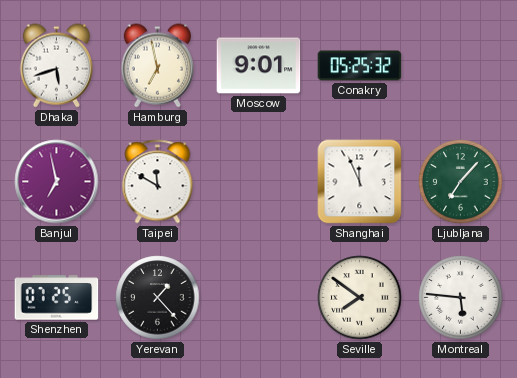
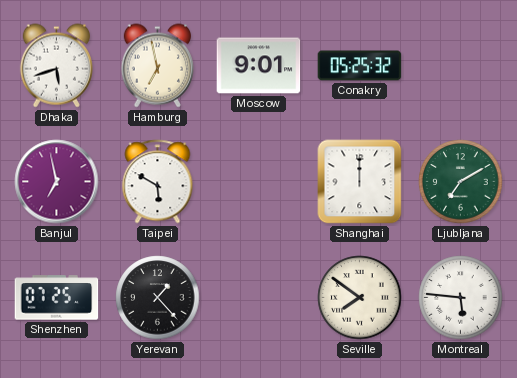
Taipei: 11:50 -> 5:50 (158, 182)
Shanghai: 11:56 -> 12:00 (360, 182)
Ljubljana: 7:07 -> 7:10 (461, 182)
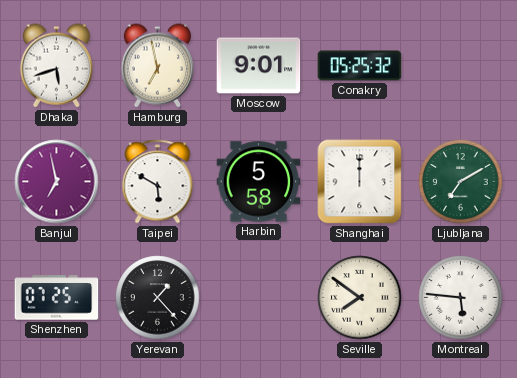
Harbin: none -> 5:58 (259, 182)
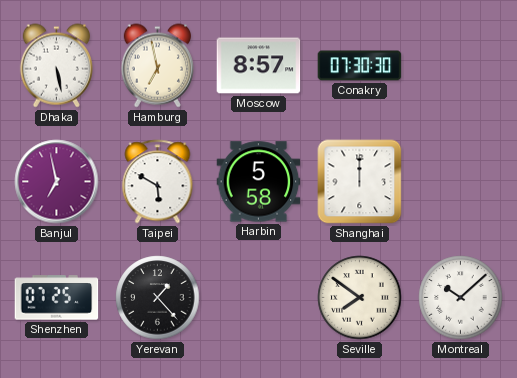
Dhaka: 5:42 -> 5:28 (56, 66)
Moscow: 9:01 -> 8:57 (259, 66)
Conakry: 05:25 -> 07:30 (360, 66)
Ljubljana: 7:10 -> none (461, 182)
Montreal: 5:46 -> 10:08 (461, 298)
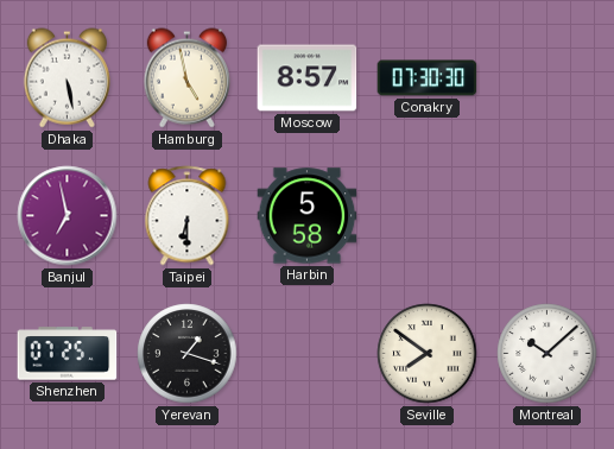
Hamburg: 6:58 -> 4:58 (186, 78)
Taipei: 5:50 -> 6:30 (188, 216)
Shanghai: 12:00 -> none (360, 182)
Yerevan: 1:23 -> 1:18 (188, 354)
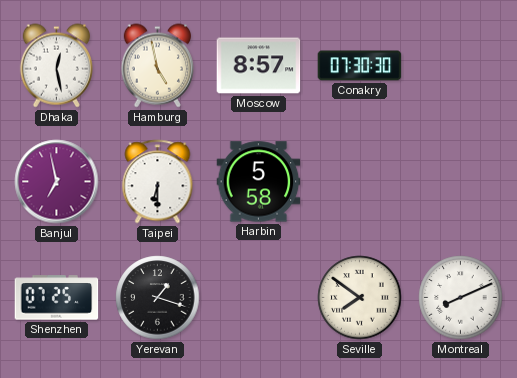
Dhaka: 5:28 -> 12:28 (56, 66)
Montreal: 10:08 -> 8:11 (461, 298)
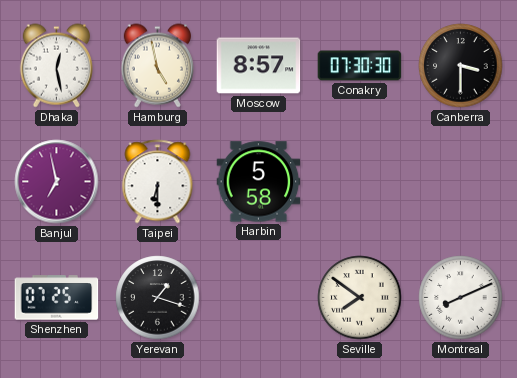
Canberra: none -> 3:30 (461, 66)
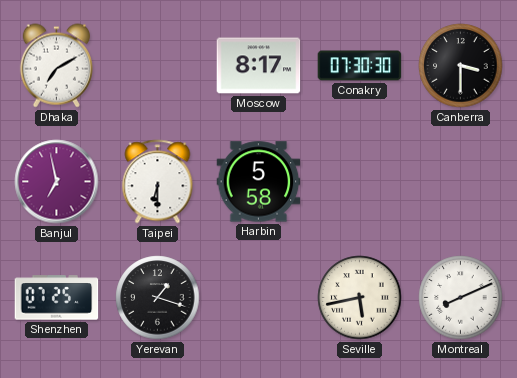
Dhaka: 12:28 -> 7:10 (56, 66)
Hamburg: 4:58 -> none (157, 66)
Moscow: 8:57 -> 8:17 (259, 66)
Seville: 7:51 -> 5:43 (360, 298)
